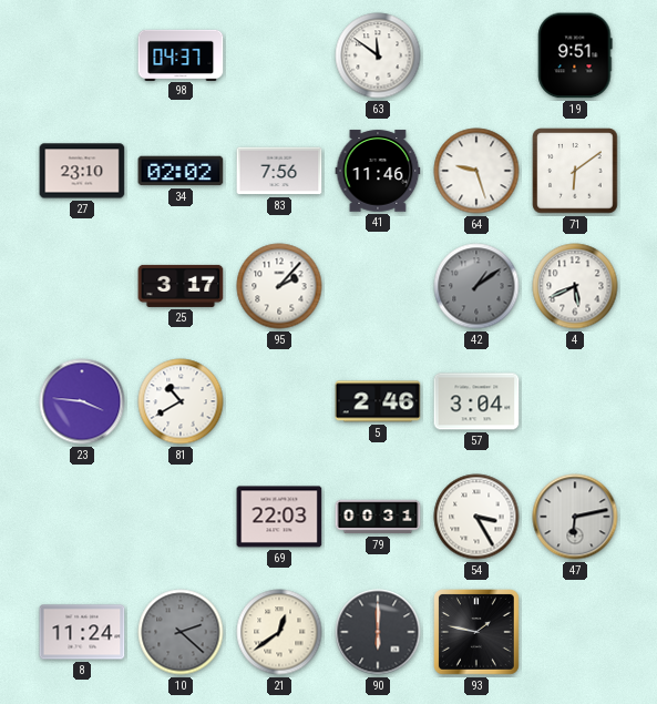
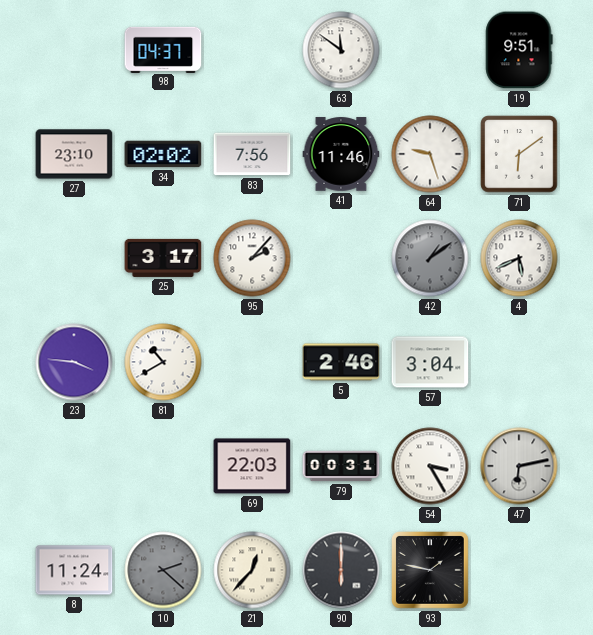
21: 12:39 -> 12:37 (252, 570)
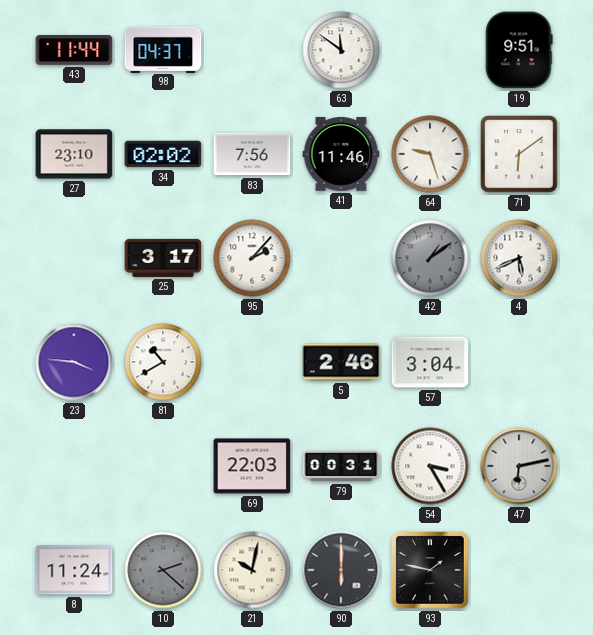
43: none -> 11:44 (74, 50)
21: 12:37 -> 10:02 (252, 570)
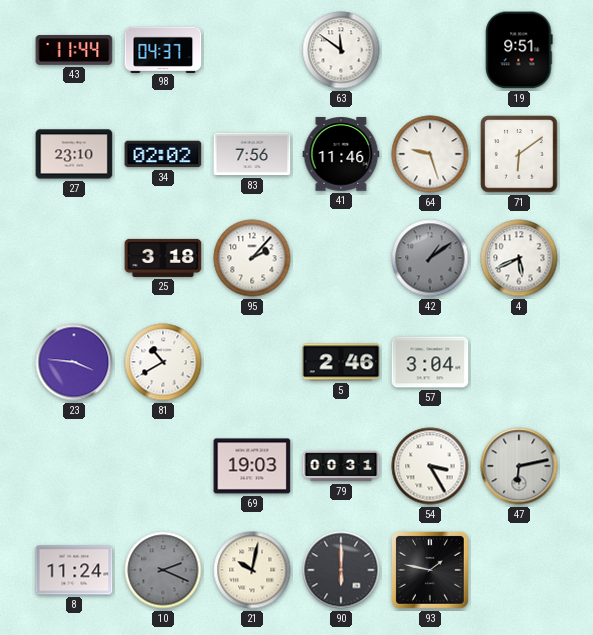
25: 3:17 -> 3:18 (163, 258)
69: 22:03 -> 19:03 (252, 466)
10: 2:22 -> 2:19 (163, 570)
